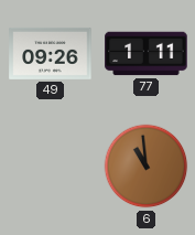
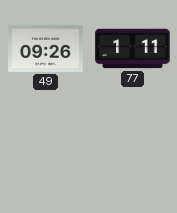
6: 10:59 -> none (147, 167)
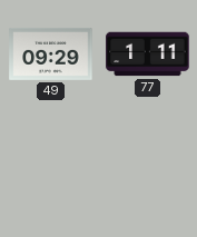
49: 09:26 -> 09:29 (51, 53)
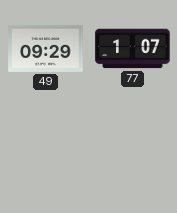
77: 1:11 -> 1:07 (133, 49)
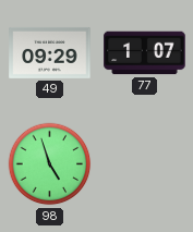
98: none -> 4:57 (50, 164)
